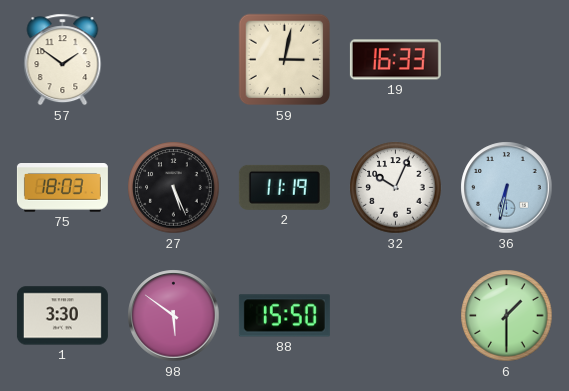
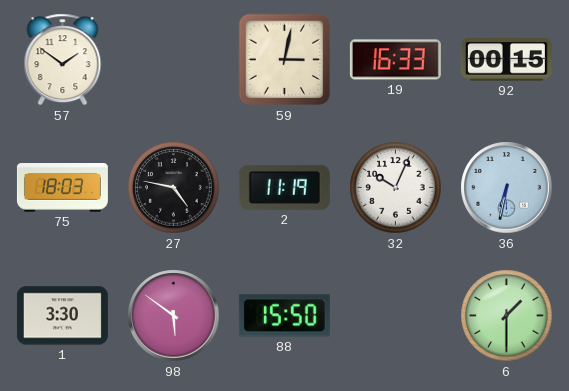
92: none -> 00:15 (506, 60)
27: 5:26 -> 4:47 (174, 188)
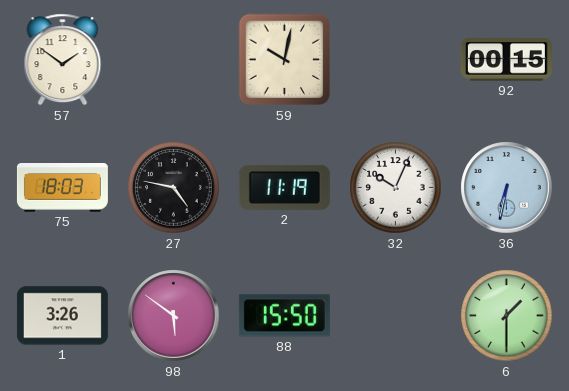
59: 3:02 -> 10:02 (285, 60)
19: 16:33 -> none (395, 60)
1: 3:30 -> 3:26 (62, 316)
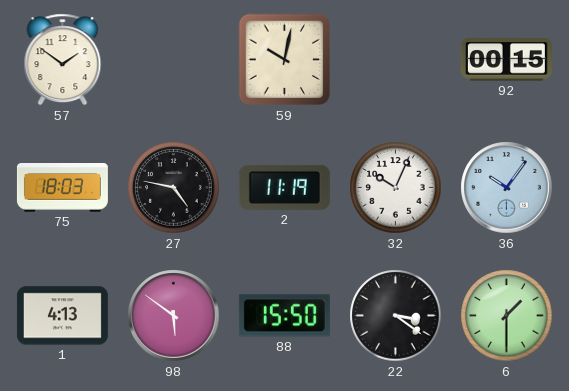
36: 6:32 -> 10:06 (507, 188)
1: 3:26 -> 4:13 (62, 316)
22: none -> 3:21 (396, 316)
